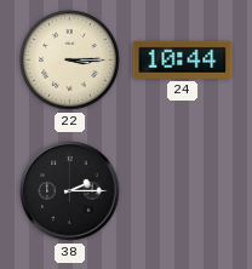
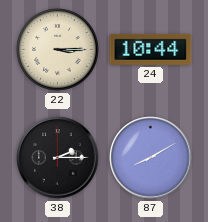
87: none -> 8:10 (151, 158)
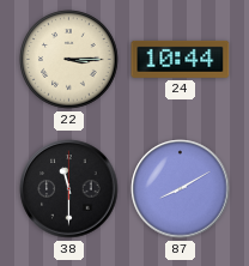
38: 2:15 -> 11:30 (69, 189)
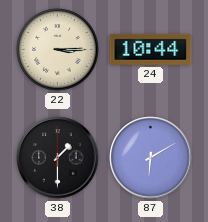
38: 11:30 -> 1:30 (58, 158)
87: 8:10 -> 6:10 (151, 158)
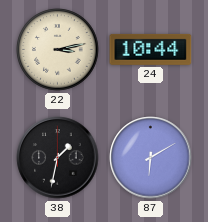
22: 3:15 -> 3:13 (58, 50)
38: 1:30 -> 1:32 (58, 158)
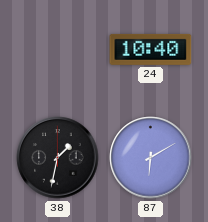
22: 3:13 -> none (58, 50)
24: 10:44 -> 10:40 (151, 49)
